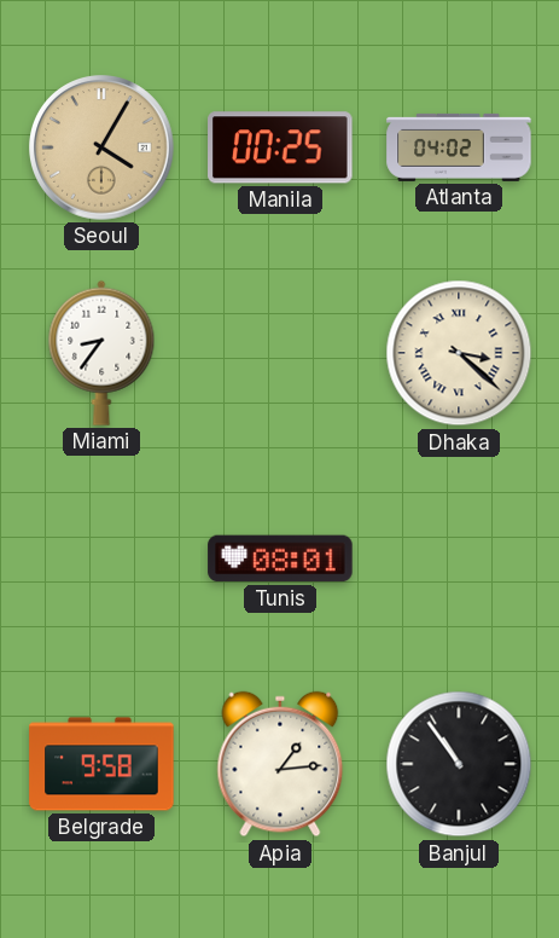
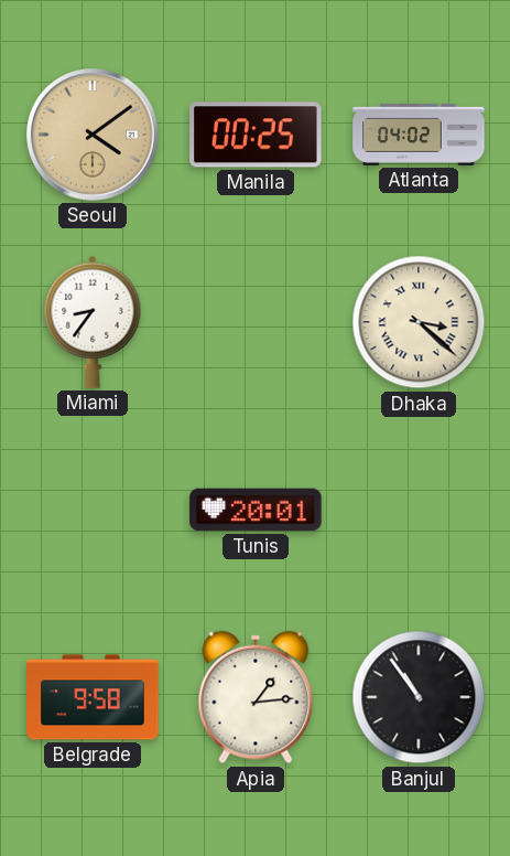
Seoul: 4:05 -> 4:09 (93, 135)
Tunis: 08:01 -> 20:01 (256, 510)
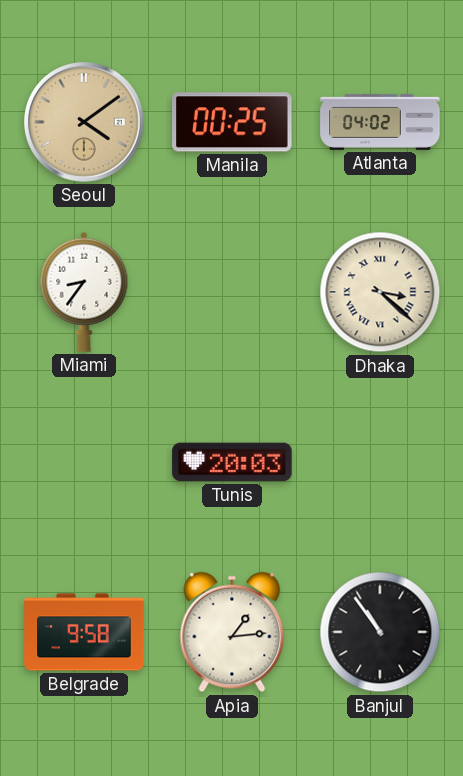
Tunis: 20:01 -> 20:03 (232, 462)
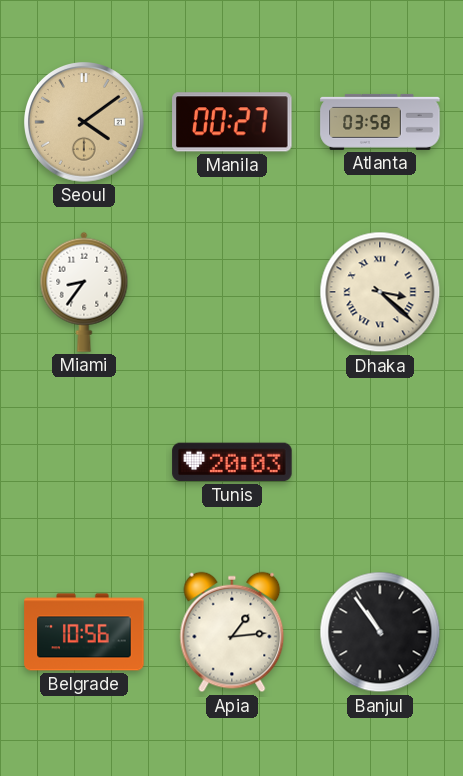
Manila: 00:25 -> 00:27 (232, 122)
Atlanta: 04:02 -> 03:58 (380, 122)
Belgrade: 9:58 -> 10:56 (84, 632)
